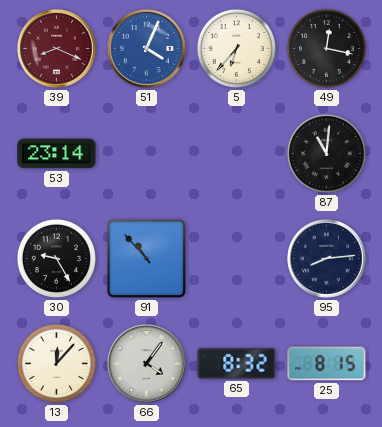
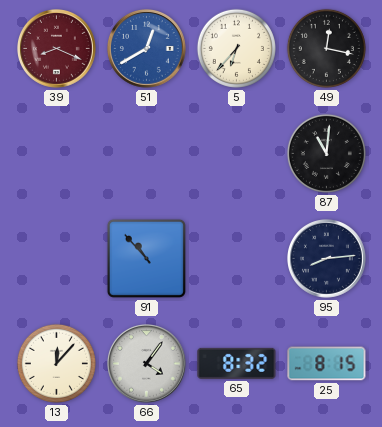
51: 4:04 -> 12:40 (147, 49)
53: 23:14 -> none (57, 154)
30: 9:25 -> none (56, 258)
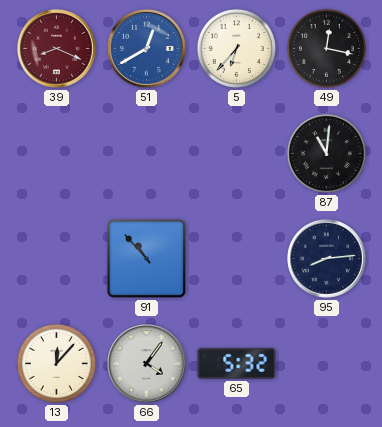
65: 8:32 -> 5:32 (237, 363)
25: 8:15 -> none (327, 364)
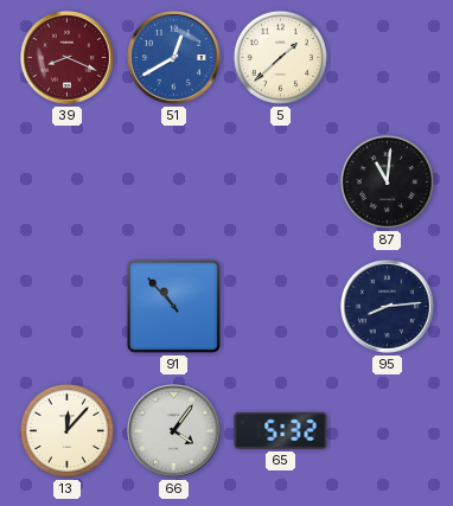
5: 6:37 -> 1:38 (280, 57)
49: 12:17 -> none (326, 48)
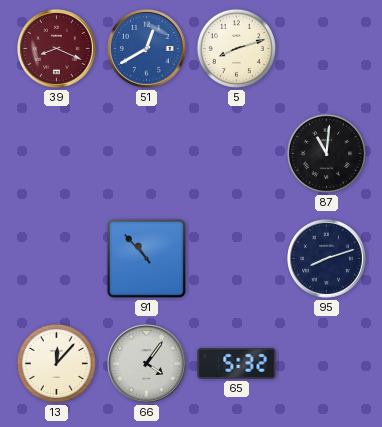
5: 1:38 -> 8:12 (236, 48)
95: 8:14 -> 8:12 (327, 259)
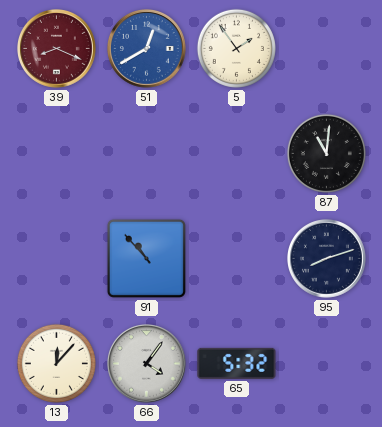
5: 8:12 -> 1:54 (236, 48)
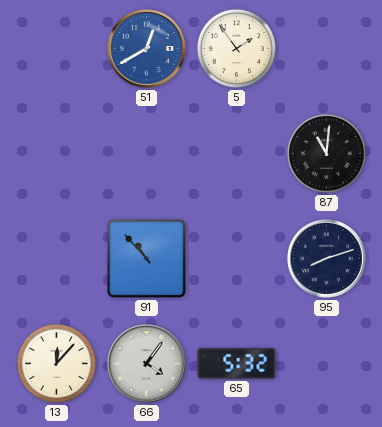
39: 8:19 -> none (57, 49)
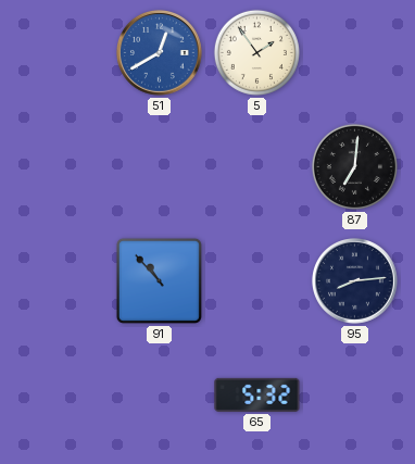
87: 11:01 -> 7:01 (354, 166)
95: 8:12 -> 8:14 (355, 281)
13: 12:07 -> none (56, 363)
66: 4:06 -> none (147, 364)
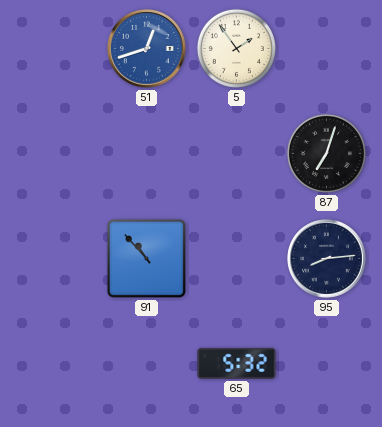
51: 12:40 -> 12:42 (147, 49)
87: 7:01 -> 7:03 (326, 153)
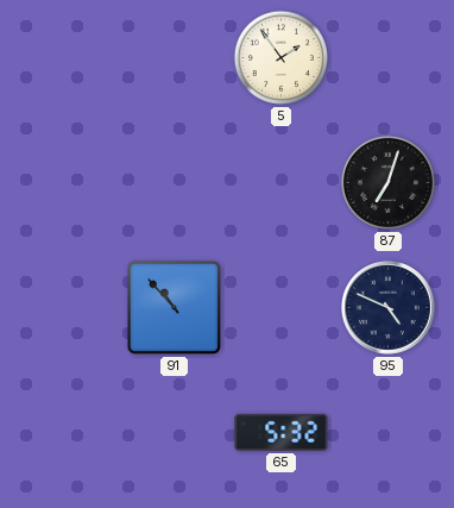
51: 12:42 -> none (147, 49)
95: 8:14 -> 4:49 (389, 308)
